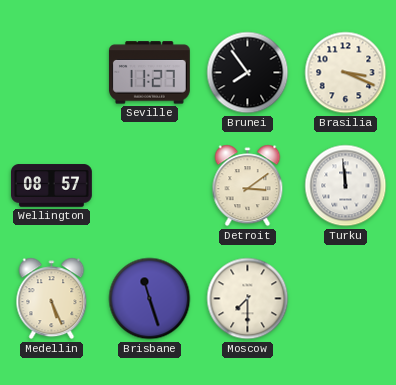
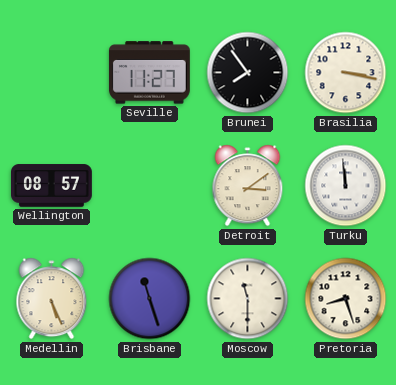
Brasilia: 3:19 -> 3:17 (346, 73)
Moscow: 7:30 -> 11:30 (248, 299)
Pretoria: none -> 8:27 (346, 299)
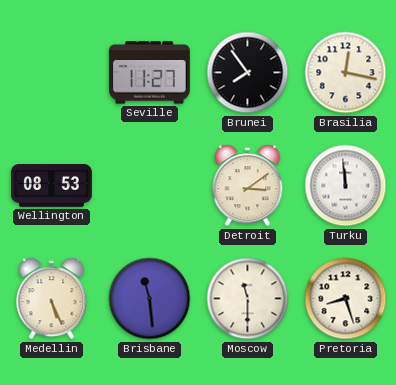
Brasilia: 3:17 -> 12:17 (346, 73)
Wellington: 08:57 -> 08:53 (52, 186)
Brisbane: 11:27 -> 11:29 (150, 299)
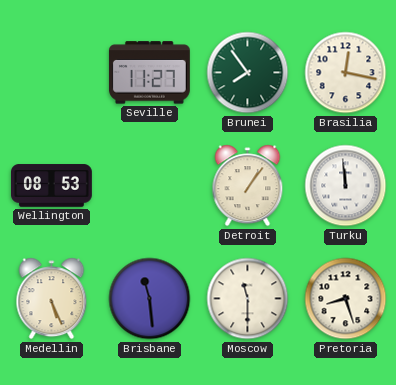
Brunei dial: black -> green (248, 73)
Detroit: 3:09 -> 1:06 (248, 186)
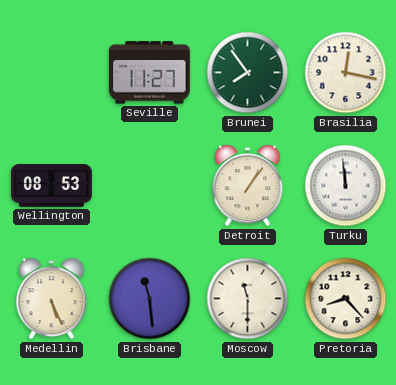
Pretoria: 8:27 -> 8:23 (346, 299)
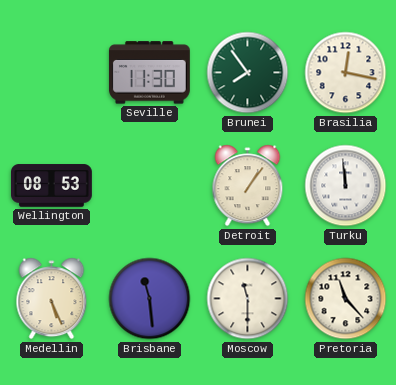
Seville: 11:27 -> 11:30 (149, 73)
Pretoria: 8:23 -> 11:23 (346, 299)
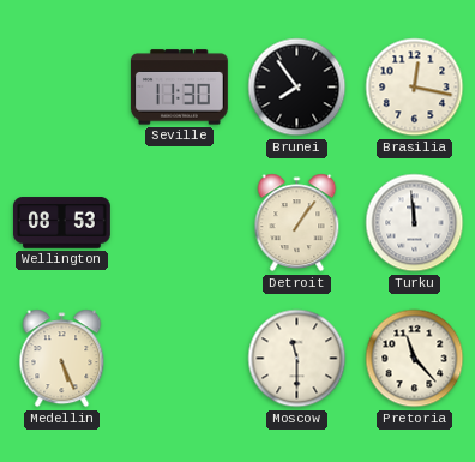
Brunei dial: green -> black (297, 88)
Brisbane: 11:29 -> none (150, 299)
